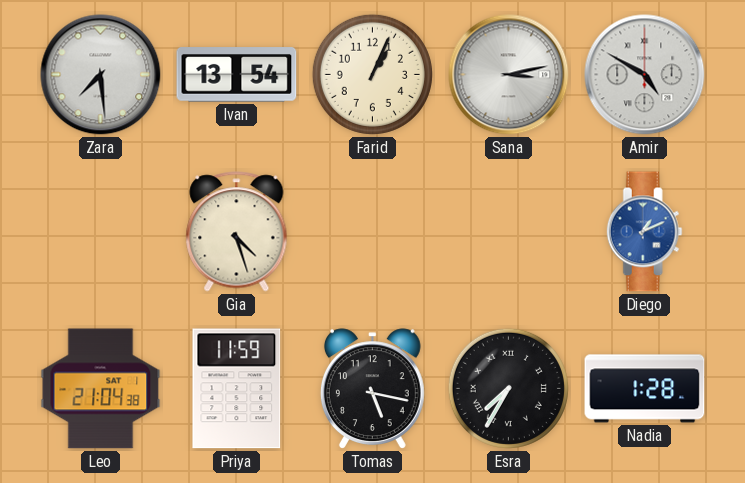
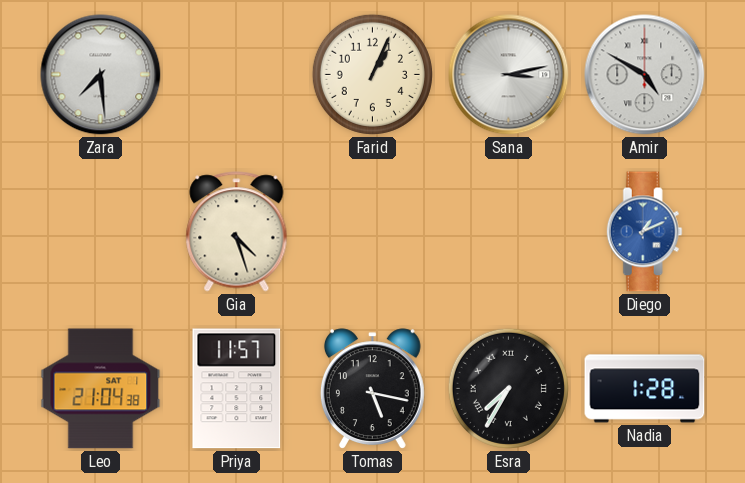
Ivan: 13:54 -> none (237, 75)
Priya: 11:59 -> 11:57 (237, 389)
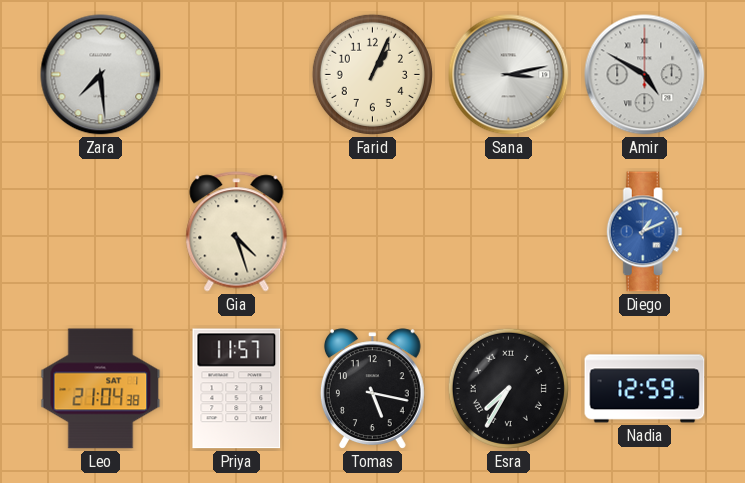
Nadia: 1:28 -> 12:59 (645, 389)
